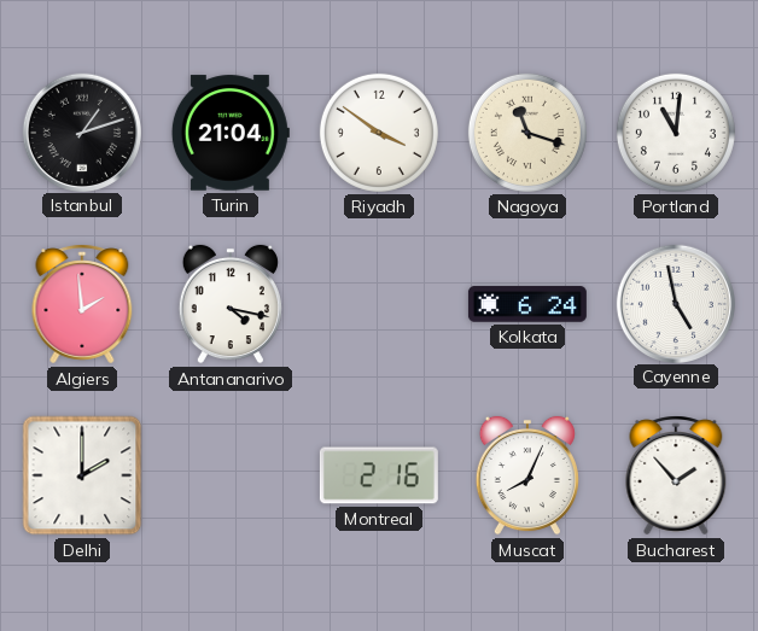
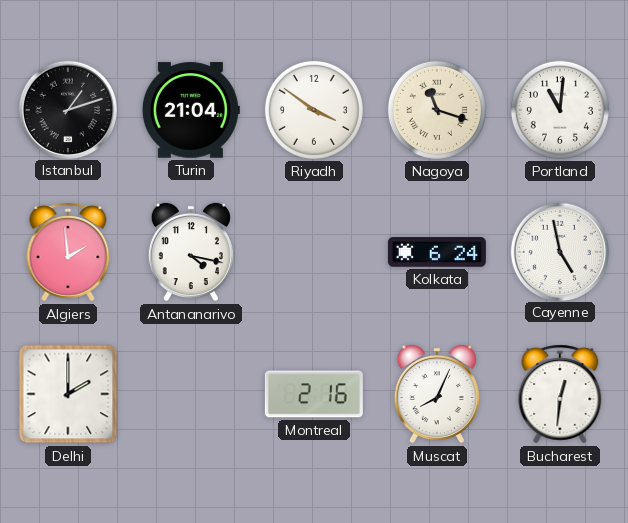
Bucharest: 1:53 -> 12:31 (560, 394)
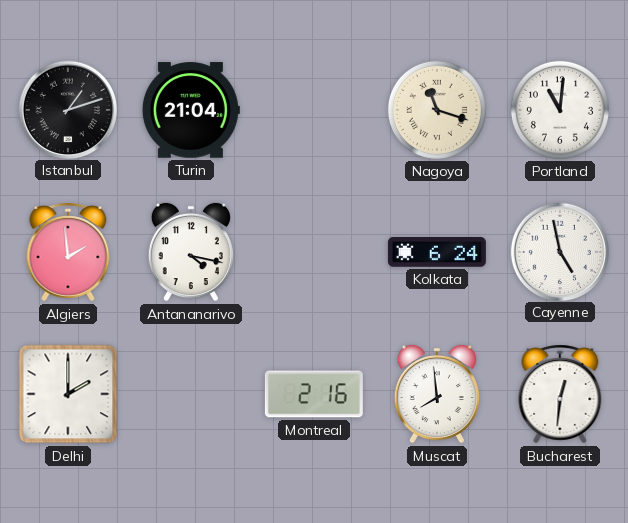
Riyadh: 3:51 -> none (314, 110)
Muscat: 8:04 -> 7:59 (437, 394)
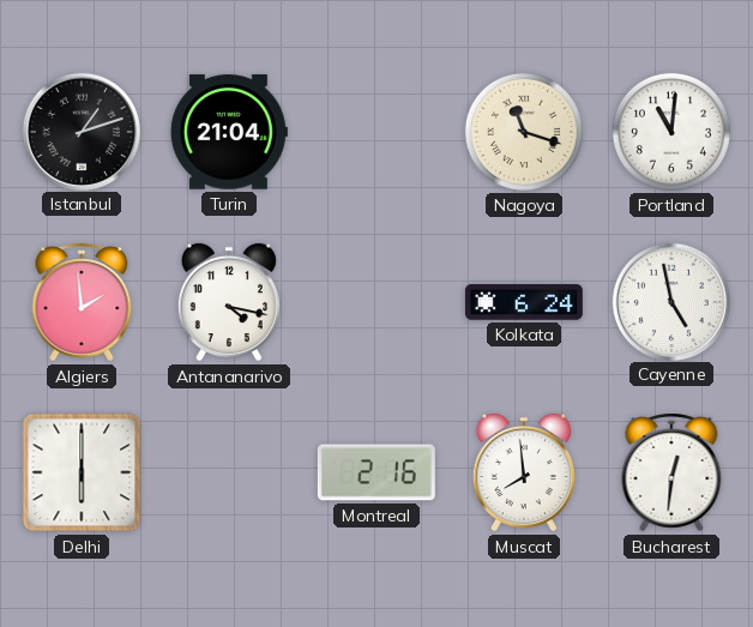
Delhi: 2:00 -> 6:00 (82, 472)
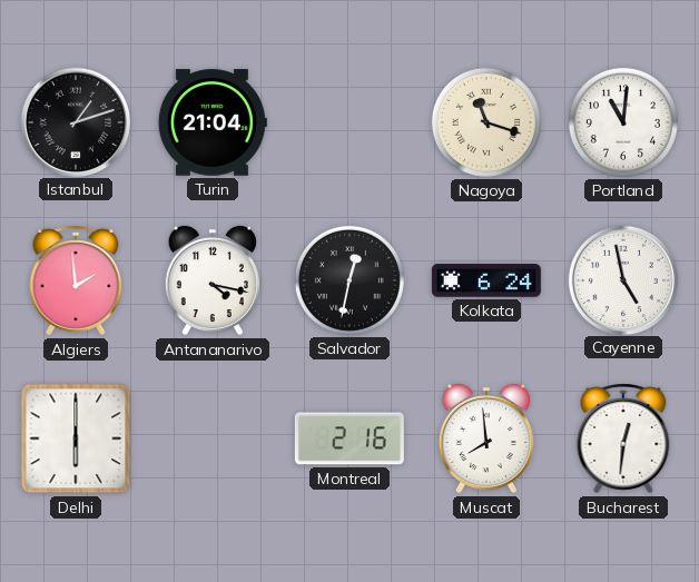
Salvador: none -> 12:32 (349, 280)
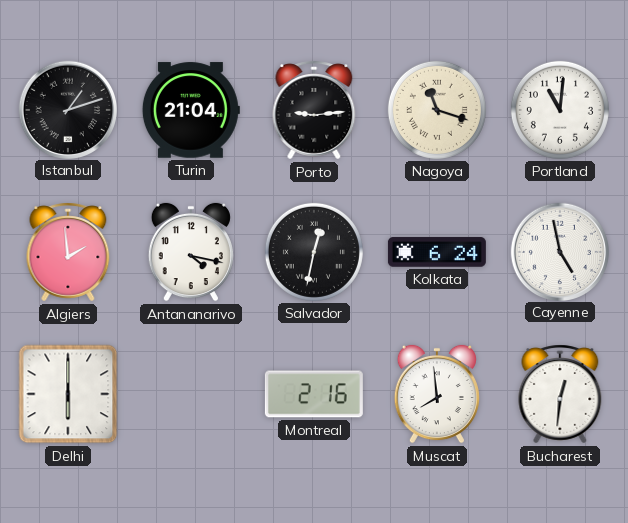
Porto: none -> 9:14 (314, 110)
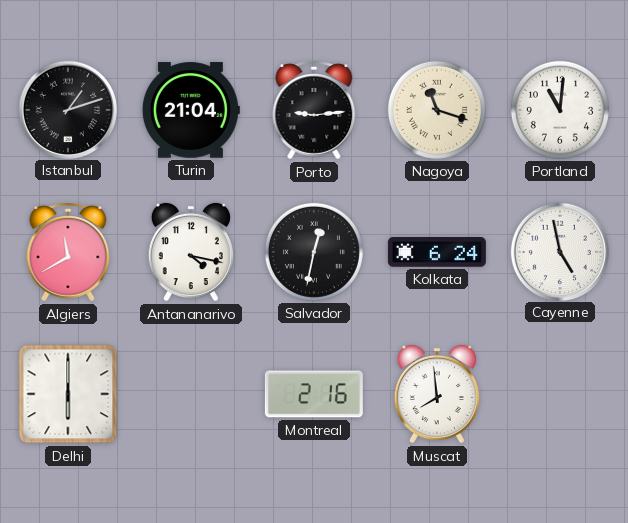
Algiers: 1:59 -> 11:40 (68, 252)
Bucharest: 12:31 -> none (560, 394)
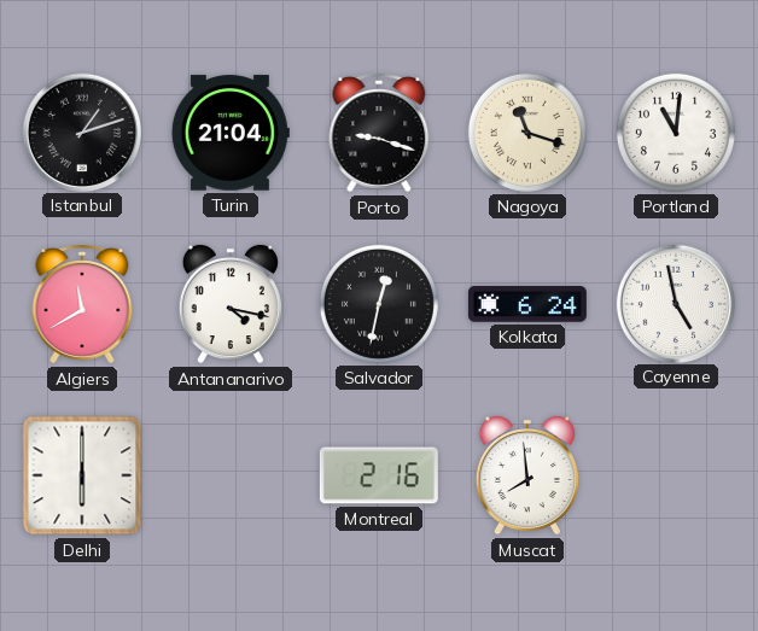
Porto: 9:14 -> 9:18 (379, 133)
